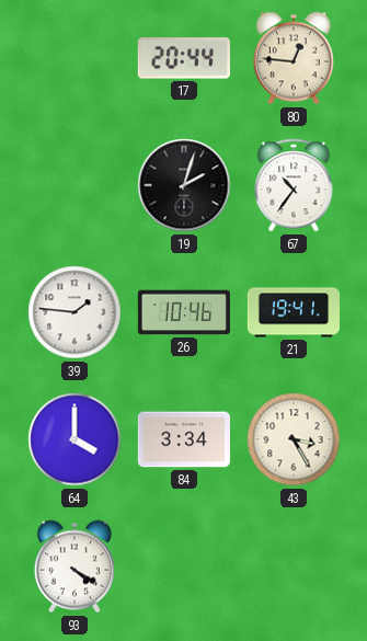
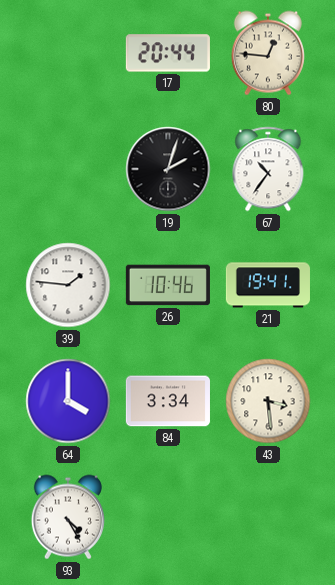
43: 3:25 -> 3:29 (268, 401)
93: 4:20 -> 4:25 (68, 517)
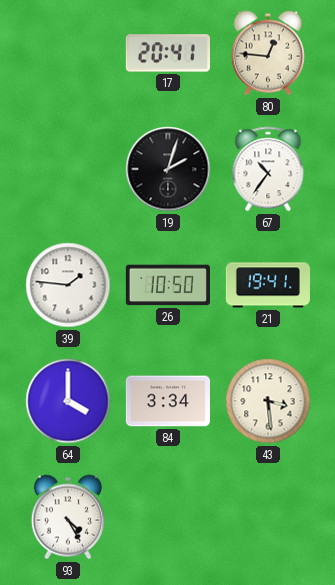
17: 20:44 -> 20:41 (168, 53)
26: 10:46 -> 10:50 (168, 285)
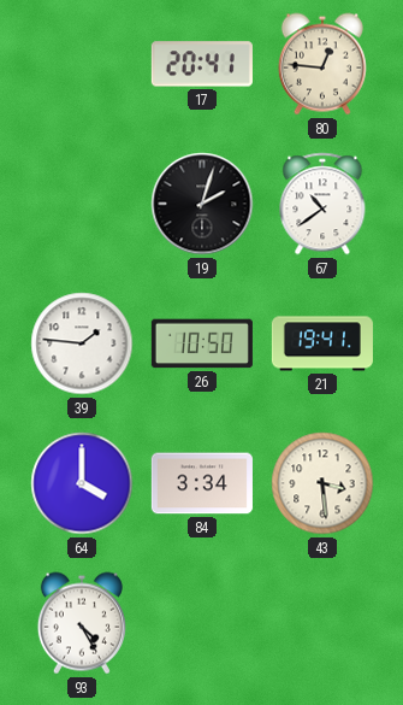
67: 10:36 -> 10:39 (322, 204)
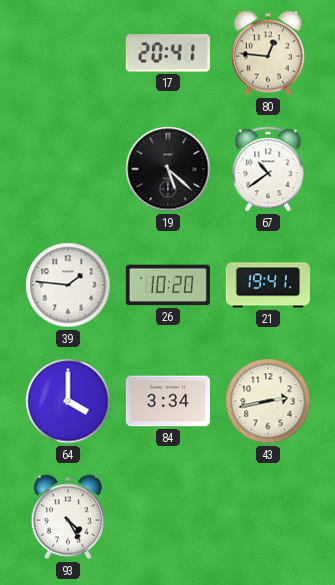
19: 2:03 -> 5:22 (168, 169)
26: 10:50 -> 10:20 (168, 285)
43: 3:29 -> 2:43 (268, 401)
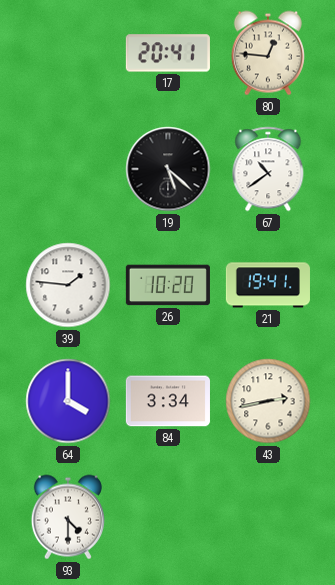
93: 4:25 -> 4:30 (68, 517)
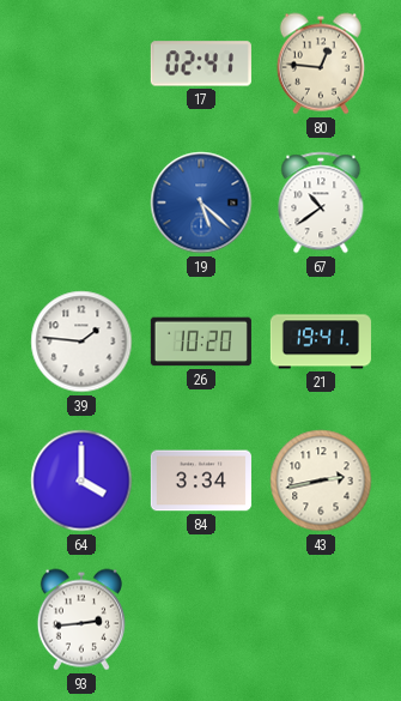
17: 20:41 -> 02:41 (201, 64)
19 dial: black -> blue (201, 203)
93: 4:30 -> 2:44 (81, 620)
